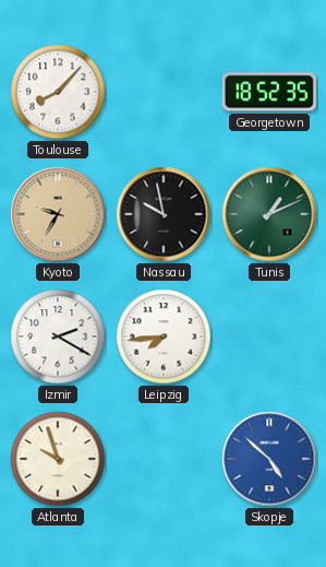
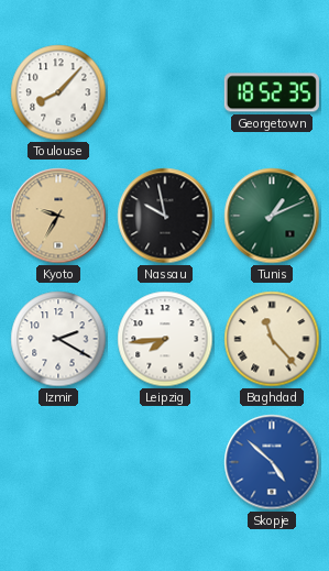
Baghdad: none -> 11:23 (272, 339)
Atlanta: 9:57 -> none (58, 459)
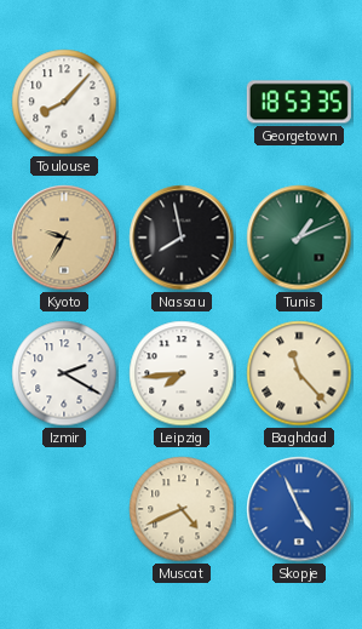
Georgetown: 18:52 -> 18:53 (299, 102)
Nassau: 9:58 -> 7:58 (182, 238)
Muscat: none -> 4:41 (182, 509)
Skopje: 4:52 -> 4:56 (299, 509)
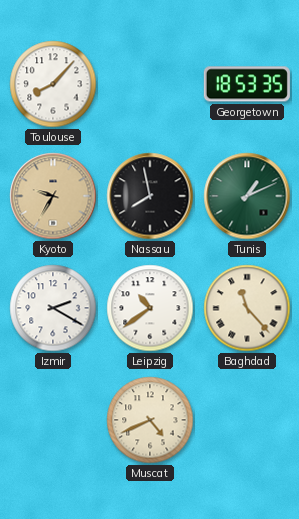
Leipzig: 7:44 -> 10:39 (150, 308)
Skopje: 4:56 -> none (299, 509)
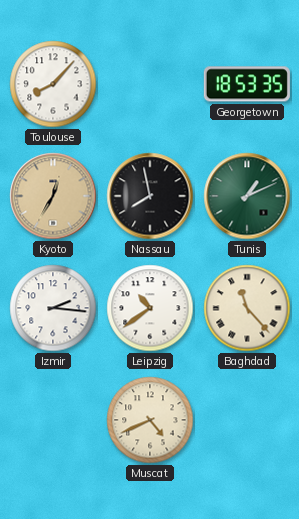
Kyoto: 9:35 -> 12:35 (53, 196)
Izmir: 2:20 -> 2:16 (53, 308)
